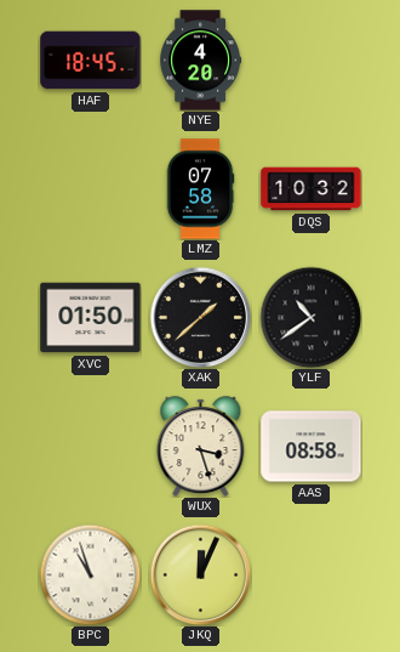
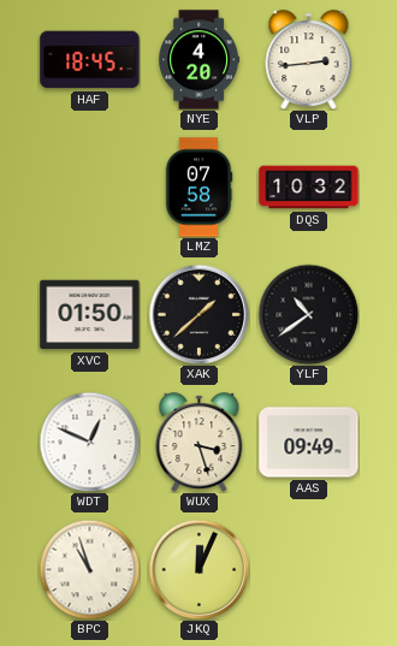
VLP: none -> 2:44 (309, 60)
WDT: none -> 12:49 (89, 441)
AAS: 08:58 -> 09:49 (309, 443)
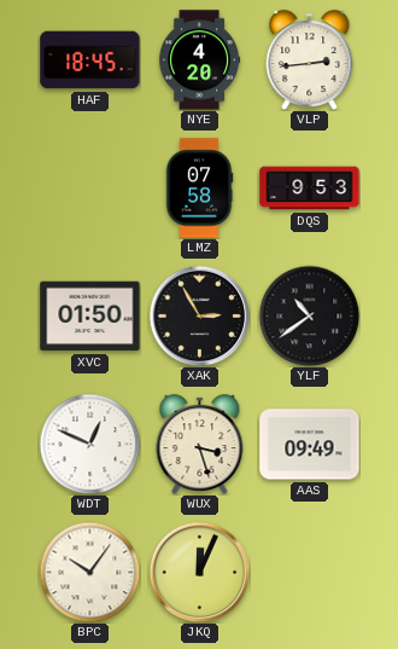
DQS: 10:32 -> 9:53 (310, 189)
XAK: 1:38 -> 2:55 (199, 315)
BPC: 10:57 -> 10:06 (89, 572)
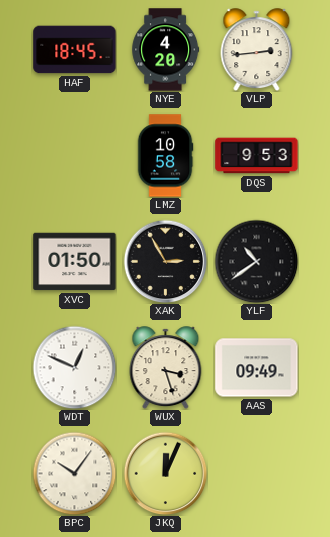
LMZ: 07:58 -> 10:58 (165, 156)
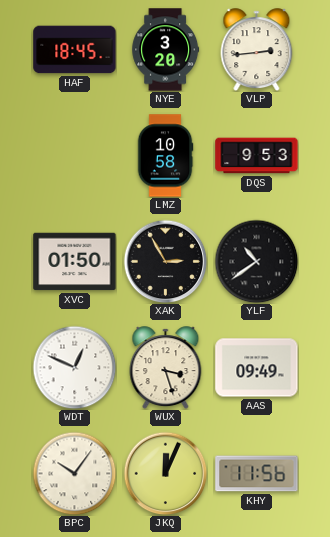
NYE: 4:20 -> 3:20 (166, 50)
KHY: none -> 11:56 (257, 474)
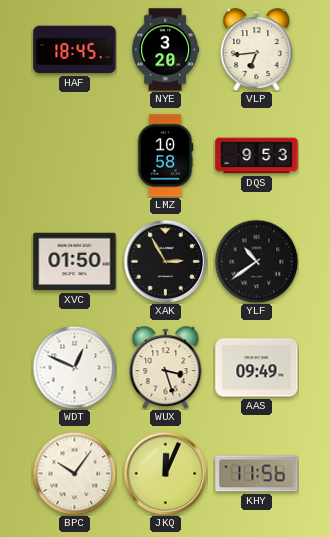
VLP: 2:44 -> 6:44 (257, 50)
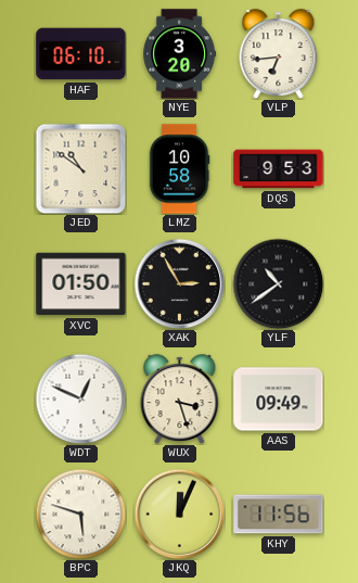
HAF: 18:45 -> 06:10 (81, 54)
JED: none -> 10:51 (80, 168)
BPC: 10:06 -> 5:48 (80, 514)
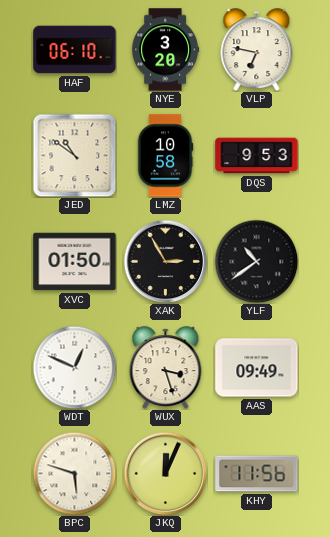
VLP: 6:44 -> 6:47 (257, 50)
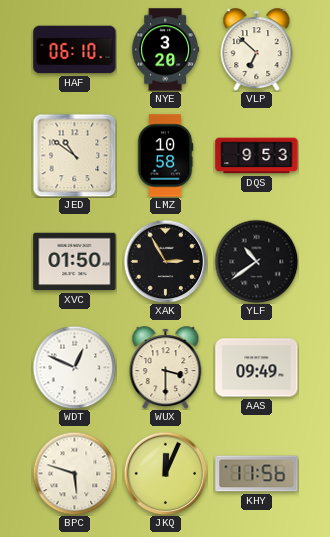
VLP: 6:47 -> 6:52 (257, 50)
WUX: 3:27 -> 3:30 (166, 368)
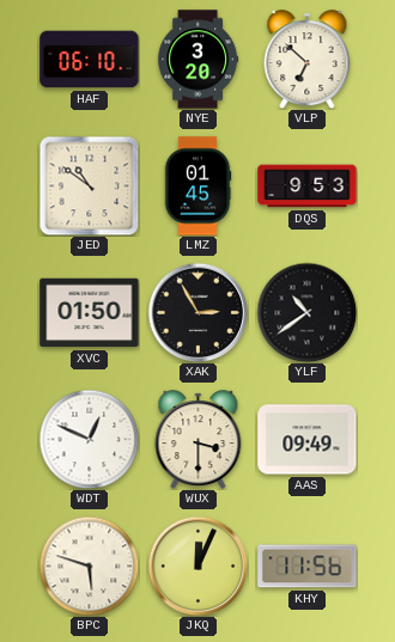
LMZ: 10:58 -> 01:45 (197, 187)
